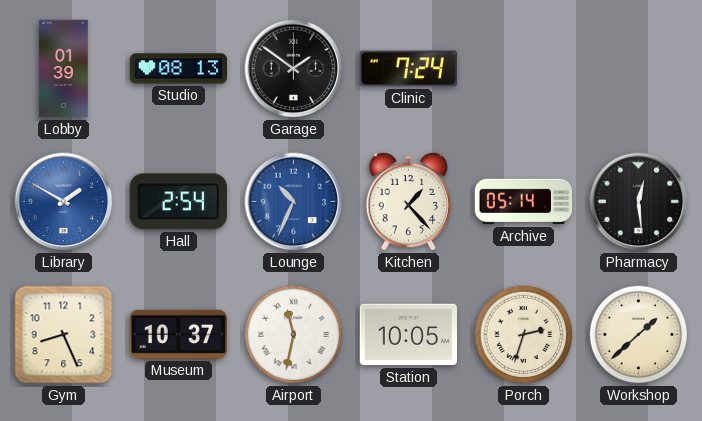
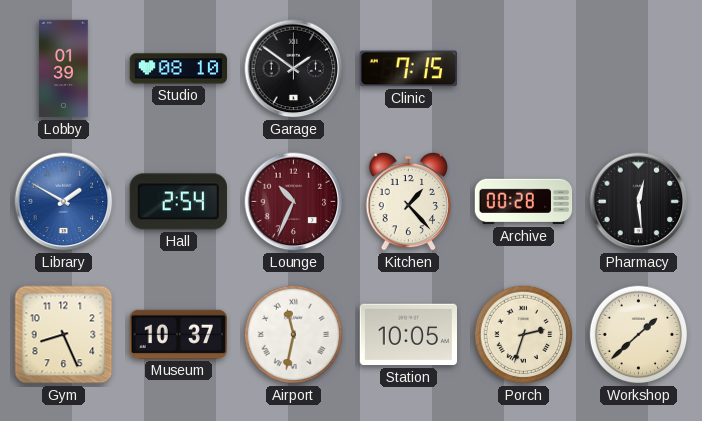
Studio: 08:13 -> 08:10 (179, 69)
Clinic: 7:24 -> 7:15 (408, 69)
Lounge dial: blue -> burgundy (294, 202)
Archive: 05:14 -> 00:28 (524, 202)
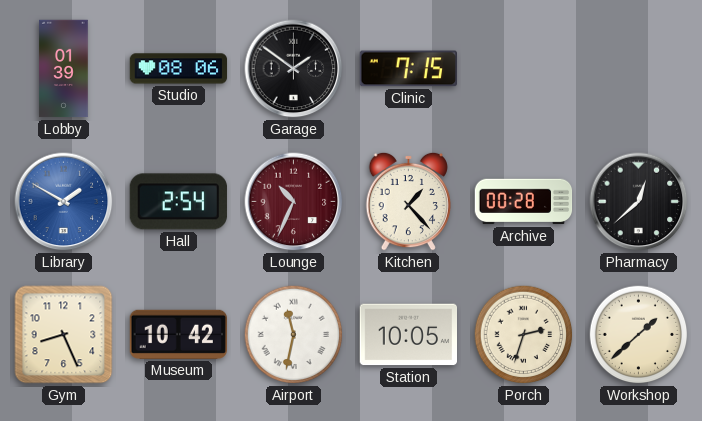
Studio: 08:10 -> 08:06 (179, 69)
Pharmacy: 12:29 -> 12:38 (639, 202)
Museum: 10:37 -> 10:42 (178, 334)
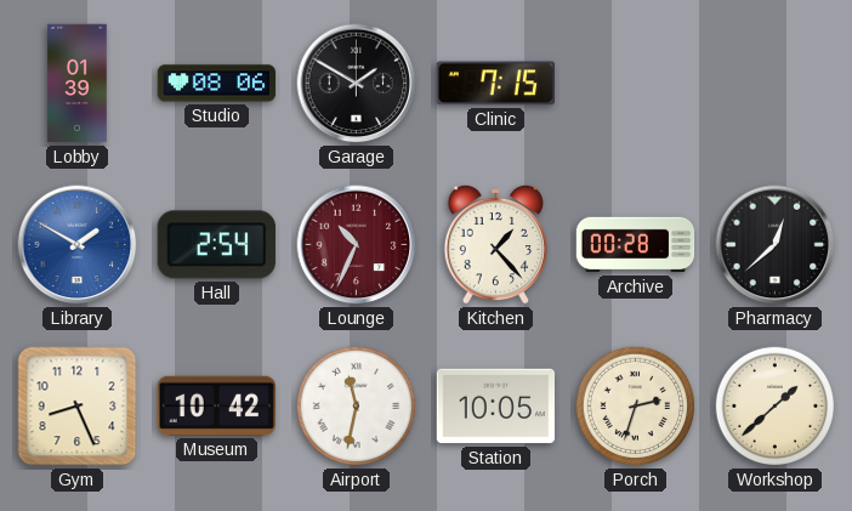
Garage: 1:51 -> 1:50 (357, 84)
